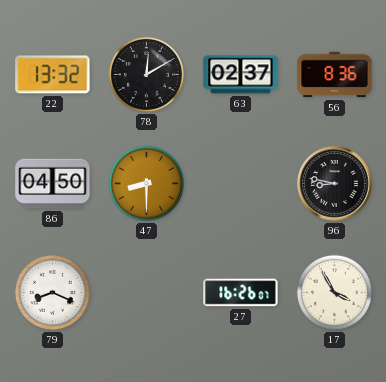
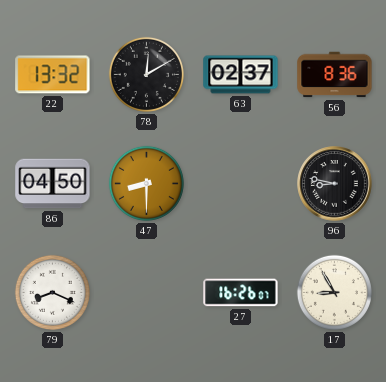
17: 3:55 -> 8:55 (334, 292)
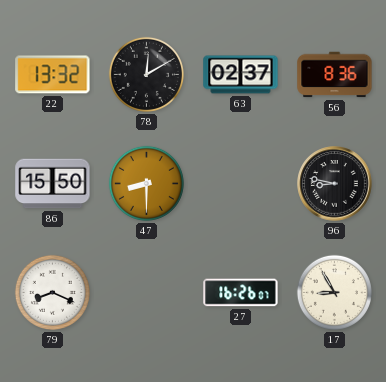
86: 04:50 -> 15:50 (53, 184)
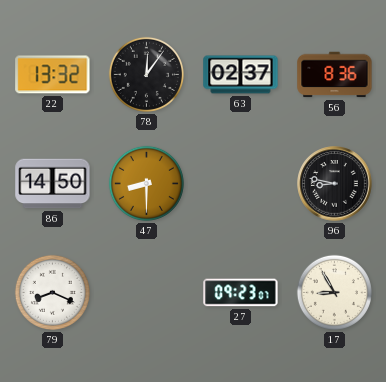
78: 12:10 -> 12:06 (146, 74)
86: 15:50 -> 14:50 (53, 184)
27: 16:26 -> 09:23 (241, 293)
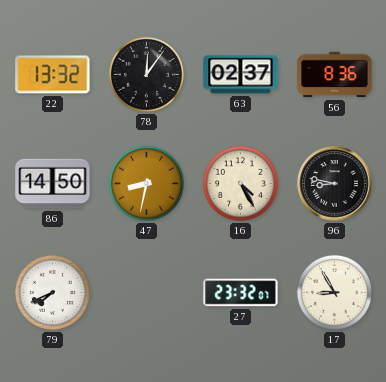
47: 8:30 -> 8:32 (146, 183)
16: none -> 4:25 (240, 183)
79: 8:19 -> 7:41 (52, 292)
27: 09:23 -> 23:32 (241, 293)
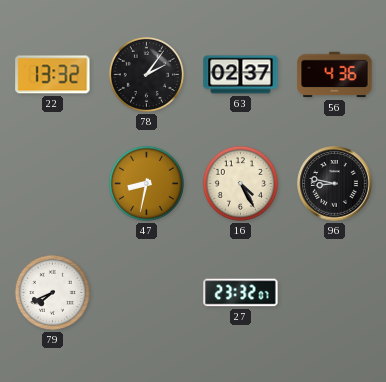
78: 12:06 -> 2:06 (146, 74)
56: 8:36 -> 4:36 (335, 75)
86: 14:50 -> none (53, 184)
17: 8:55 -> none (334, 292)
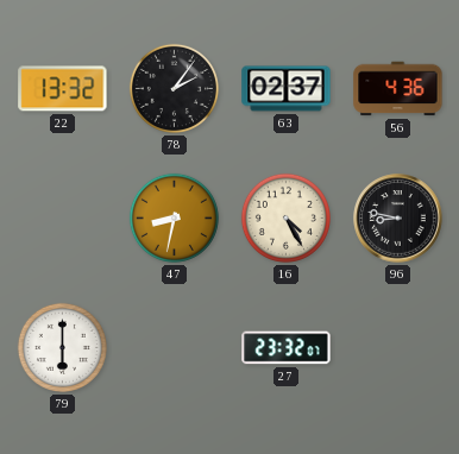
79: 7:41 -> 6:00 (62, 347)
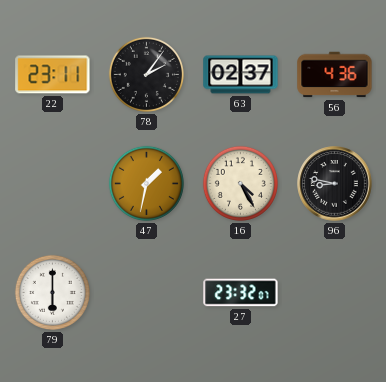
22: 13:32 -> 23:11 (53, 75)
47: 8:32 -> 1:32 (146, 183)
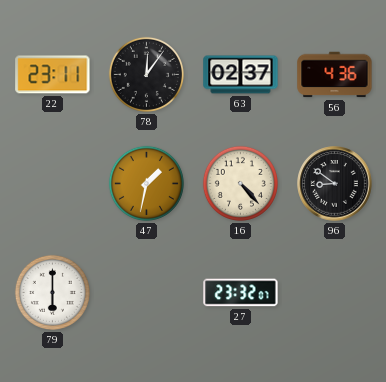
78: 2:06 -> 12:06 (146, 74)
16: 4:25 -> 4:23 (240, 183)
96: 8:47 -> 8:51 (335, 184)
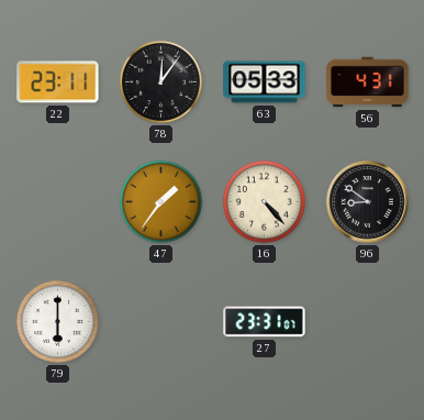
63: 02:37 -> 05:33 (265, 82)
56: 4:36 -> 4:31 (368, 82)
47: 1:32 -> 1:36 (160, 201)
27: 23:32 -> 23:31 (265, 322)
